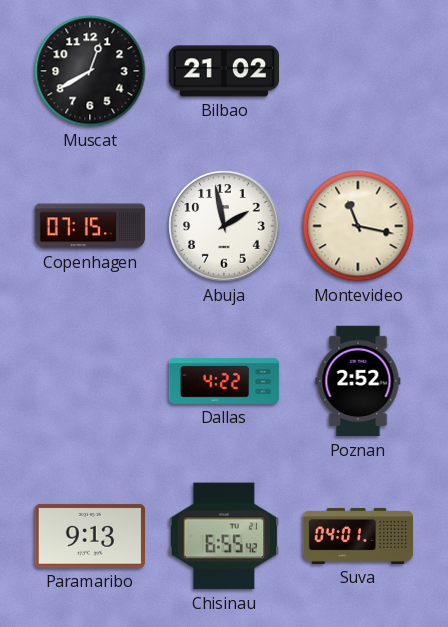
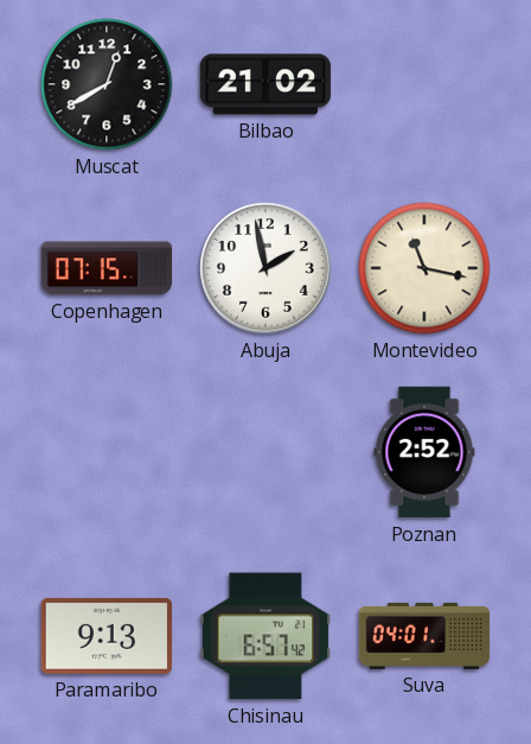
Dallas: 4:22 -> none (224, 381)
Chisinau: 6:55 -> 6:57 (264, 636)
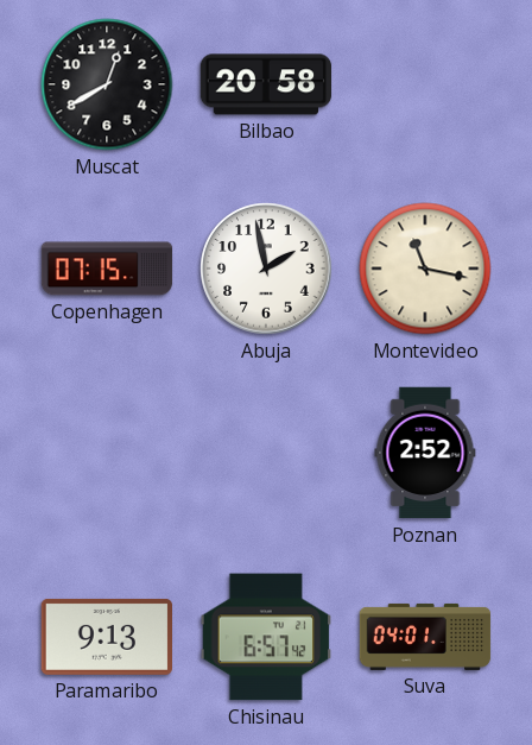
Bilbao: 21:02 -> 20:58 (266, 84)
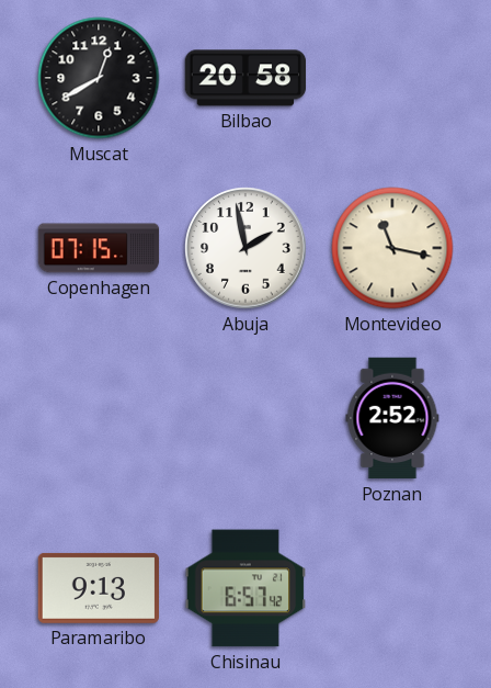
Suva: 04:01 -> none (425, 637)
